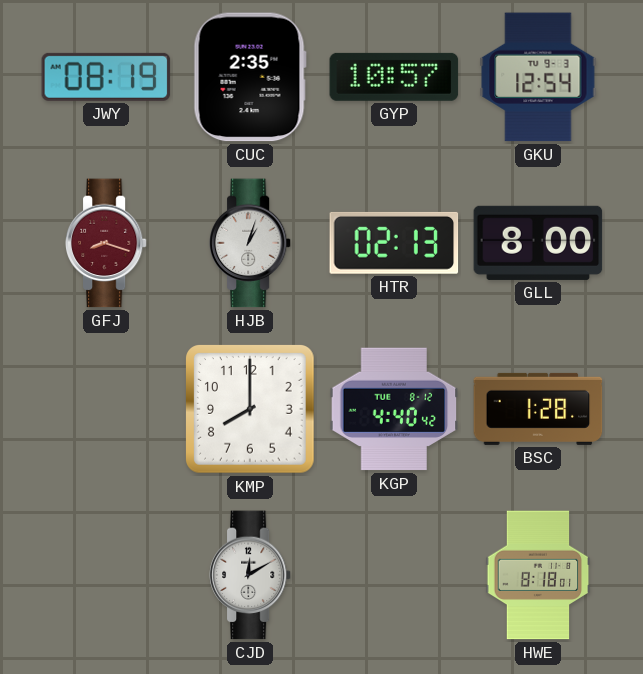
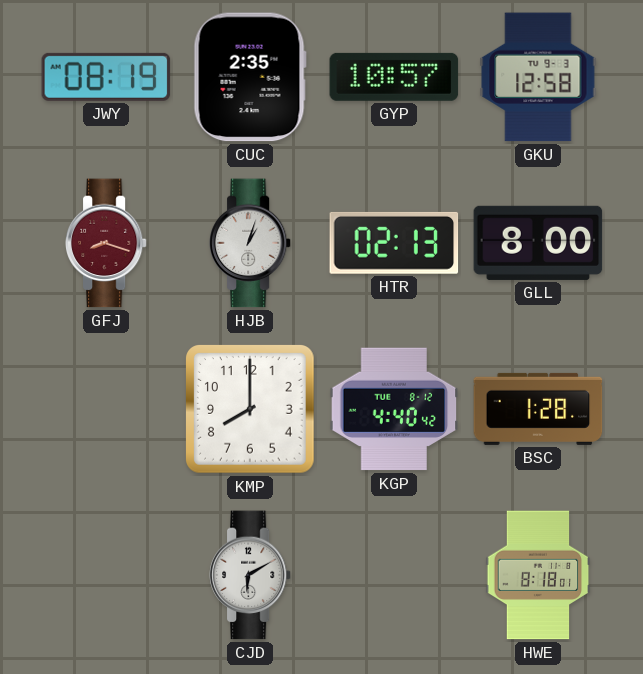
GKU: 12:54 -> 12:58 (538, 77)
CJD: 12:10 -> 6:10 (250, 575)
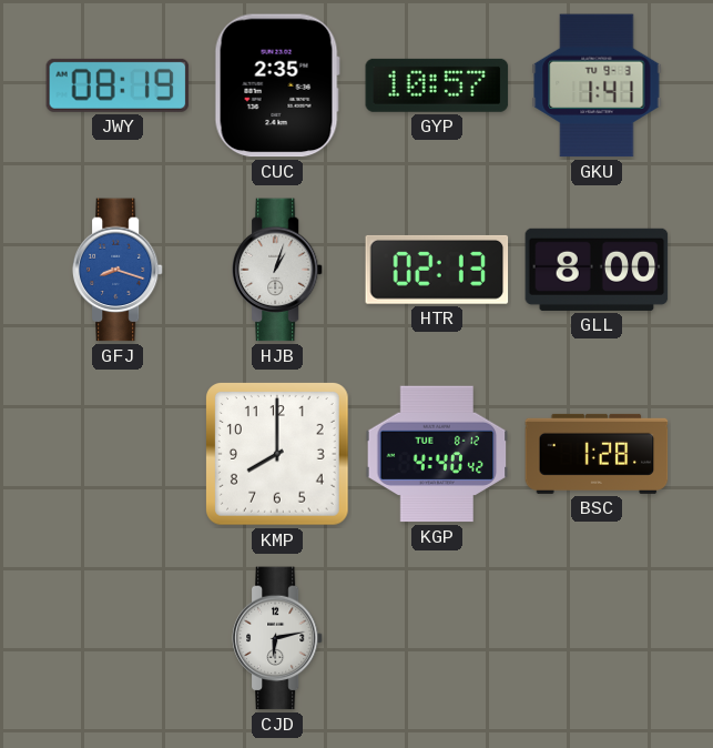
GKU: 12:58 -> 1:41 (597, 85)
GFJ dial: burgundy -> blue (118, 270)
CJD: 6:10 -> 6:13 (277, 638)
HWE: 8:18 -> none (538, 575)
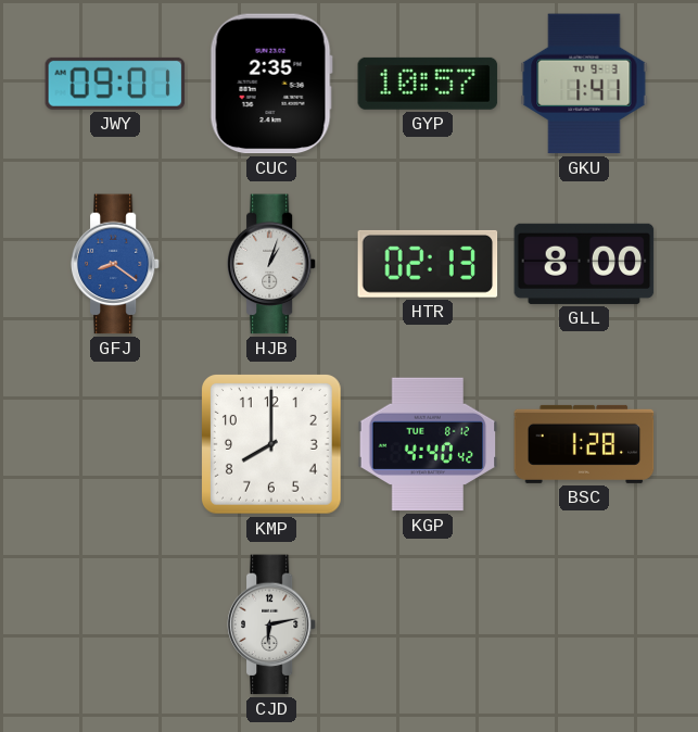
JWY: 08:19 -> 09:01 (115, 84)
GFJ: 8:18 -> 8:21 (115, 264)
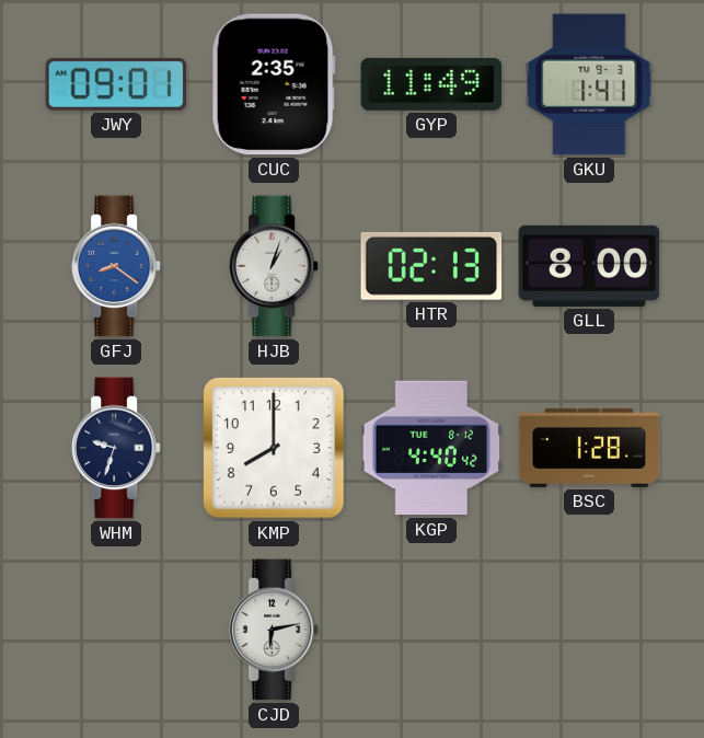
GYP: 10:57 -> 11:49 (431, 84)
WHM: none -> 9:33 (116, 448)
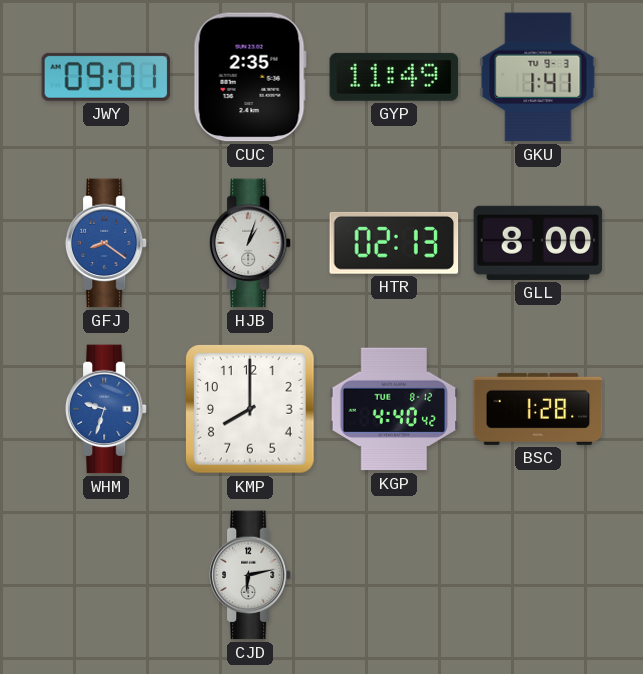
WHM dial: navy -> blue (106, 409)
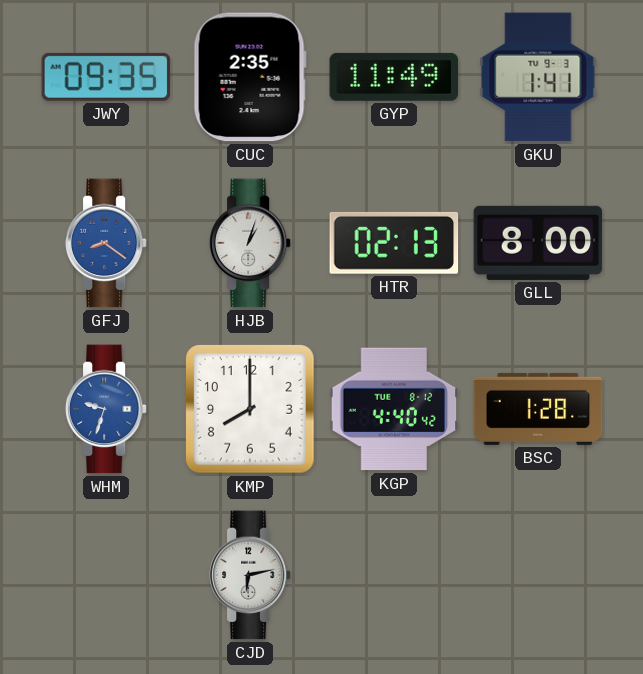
JWY: 09:01 -> 09:35 (106, 77)
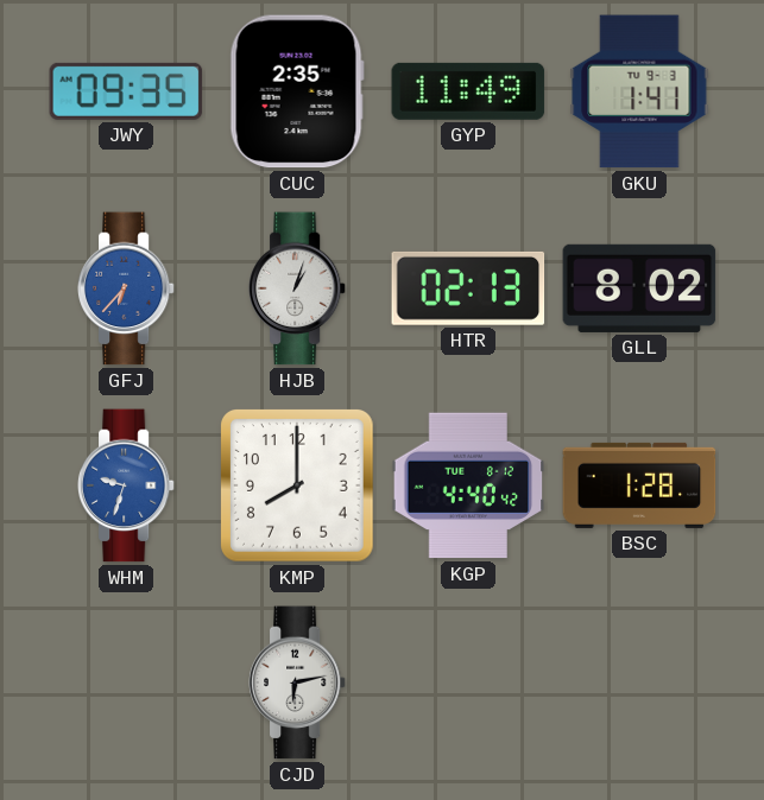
GFJ: 8:21 -> 6:37 (126, 288)
GLL: 8:00 -> 8:02 (639, 288)
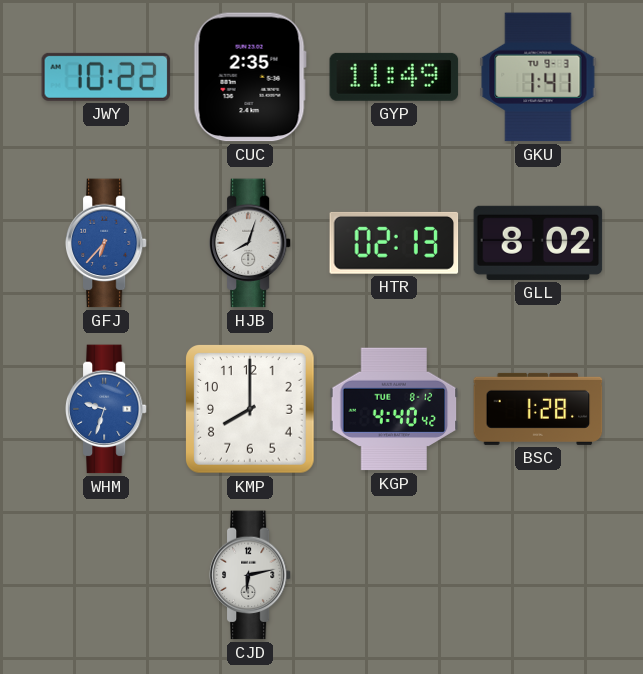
JWY: 09:35 -> 10:22 (106, 77)
HJB: 1:03 -> 8:03 (250, 243)
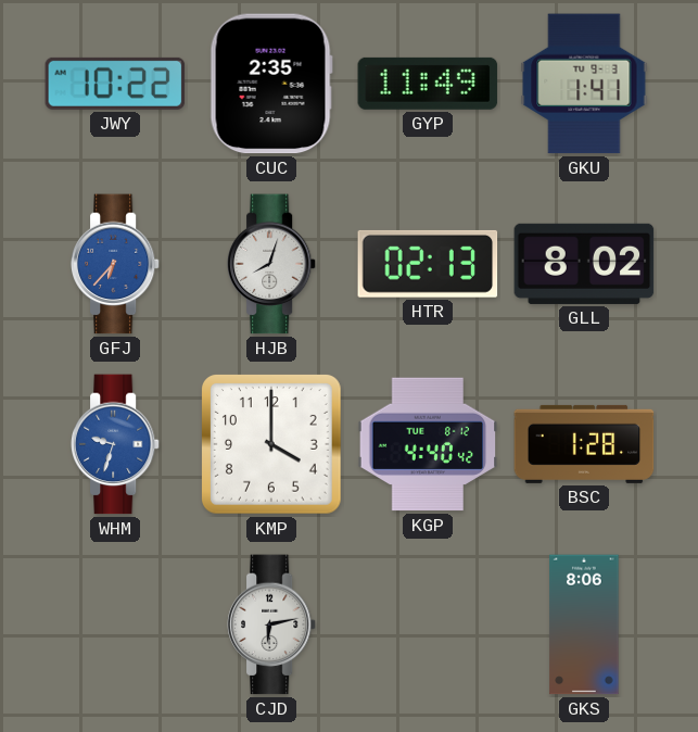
KMP: 8:00 -> 4:00 (272, 445)
GKS: none -> 8:06 (584, 624)
